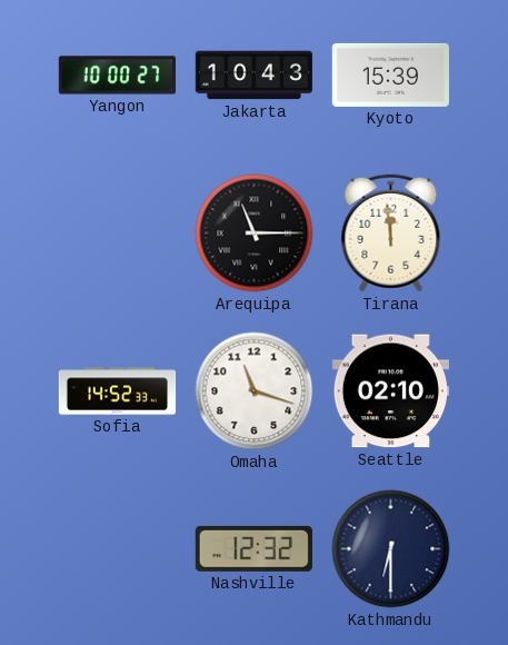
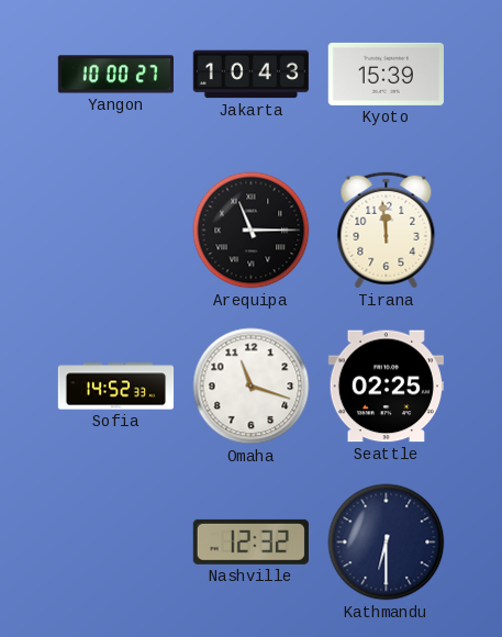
Seattle: 02:10 -> 02:25 (386, 387)
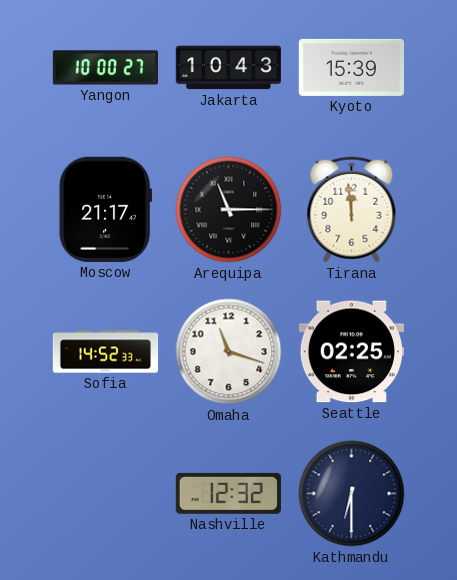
Moscow: none -> 21:17 (106, 209)
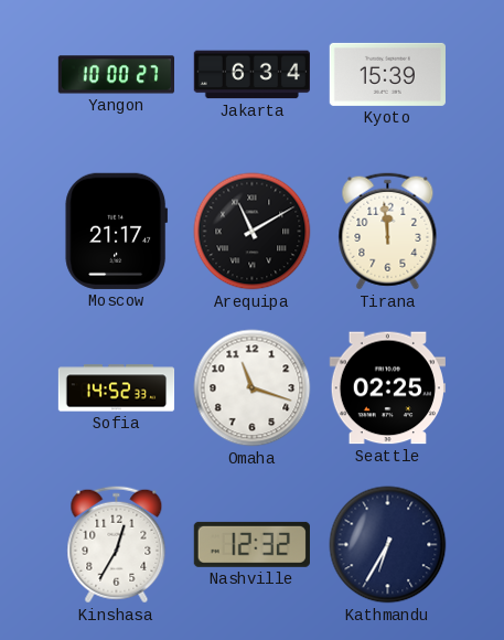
Jakarta: 10:43 -> 6:34 (251, 75)
Arequipa: 11:15 -> 11:10 (253, 232)
Kinshasa: none -> 12:35 (117, 545)
Kathmandu: 6:30 -> 6:35 (388, 545)
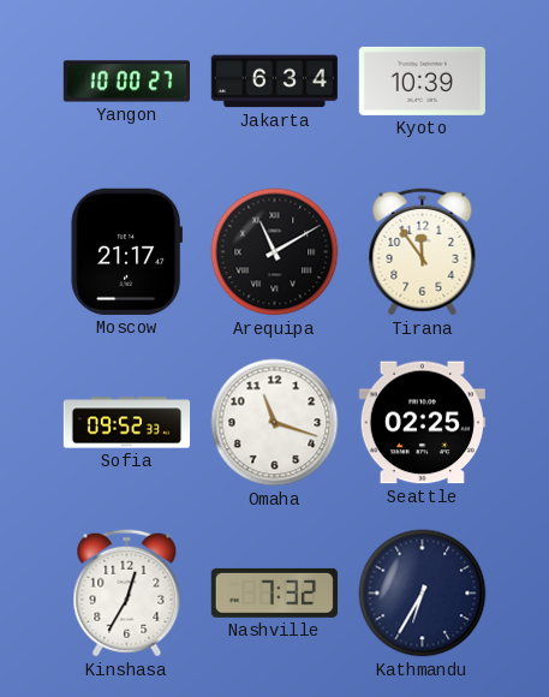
Kyoto: 15:39 -> 10:39 (422, 81)
Tirana: 11:59 -> 11:54 (423, 252)
Sofia: 14:52 -> 09:52 (127, 423)
Nashville: 12:32 -> 7:32 (274, 592)
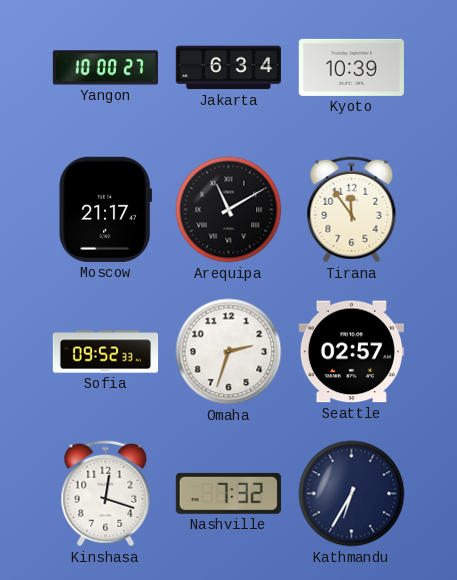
Omaha: 11:18 -> 2:33 (229, 352)
Seattle: 02:25 -> 02:57 (351, 352)
Kinshasa: 12:35 -> 12:18 (106, 494)
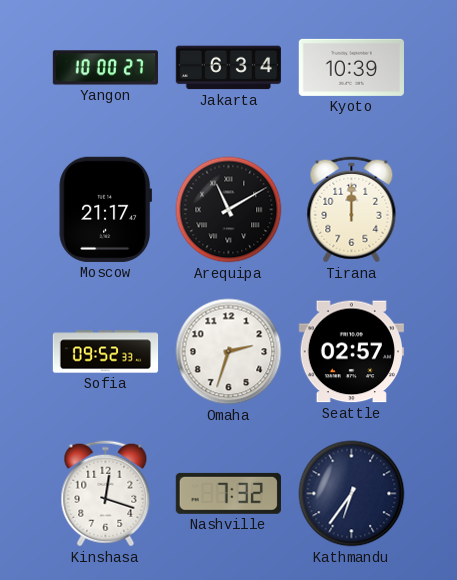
Tirana: 11:54 -> 12:00 (352, 210)
Kathmandu: 6:35 -> 6:36 (352, 494)
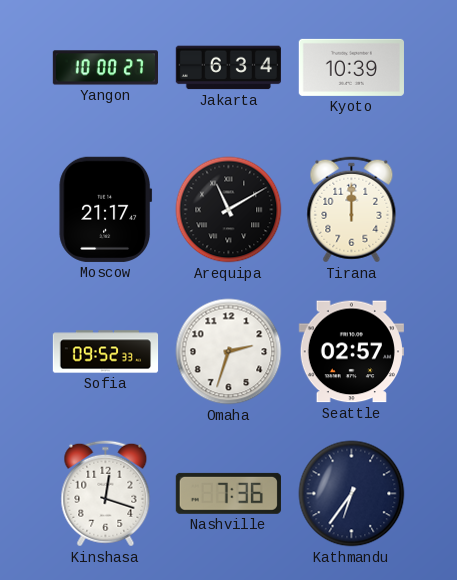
Nashville: 7:32 -> 7:36 (228, 493)
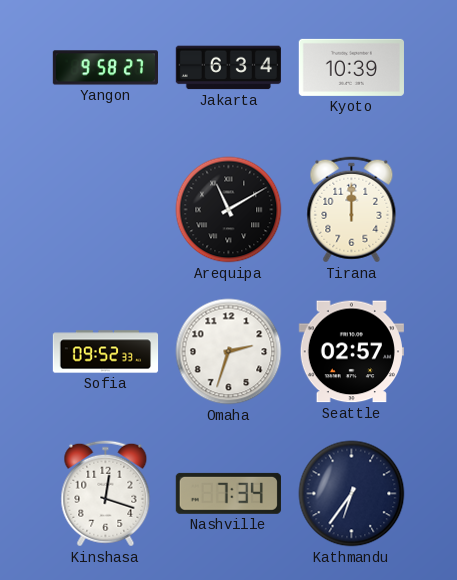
Yangon: 10:00 -> 9:58 (105, 68)
Moscow: 21:17 -> none (106, 209)
Nashville: 7:36 -> 7:34 (228, 493)
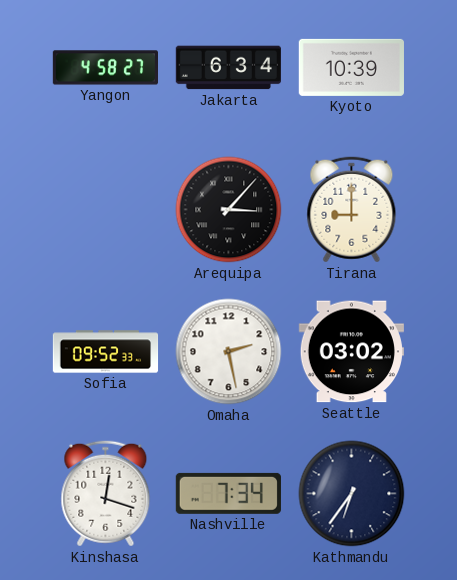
Yangon: 9:58 -> 4:58 (105, 68)
Arequipa: 11:10 -> 3:07 (229, 210)
Tirana: 12:00 -> 9:00 (352, 210)
Omaha: 2:33 -> 2:28 (229, 352)
Seattle: 02:57 -> 03:02 (351, 352)
